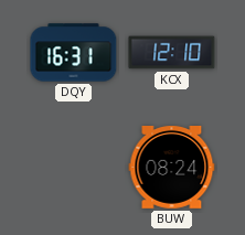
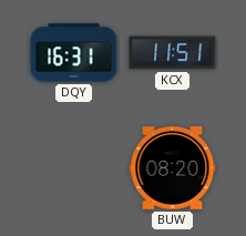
KCX: 12:10 -> 11:51 (173, 53)
BUW: 08:24 -> 08:20 (173, 168)
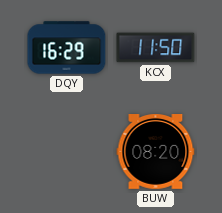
DQY: 16:31 -> 16:29 (67, 48)
KCX: 11:51 -> 11:50 (156, 48)
